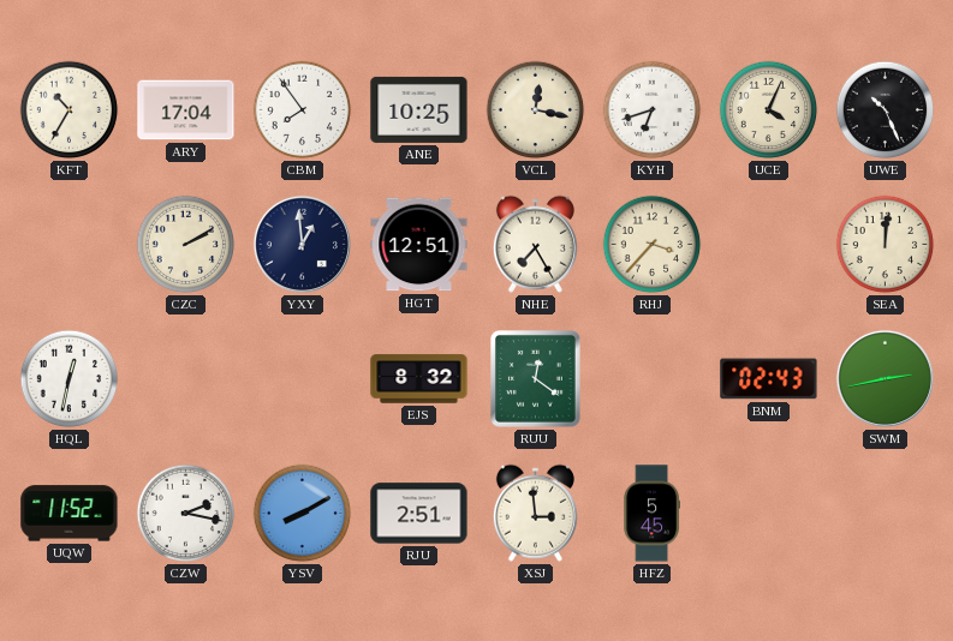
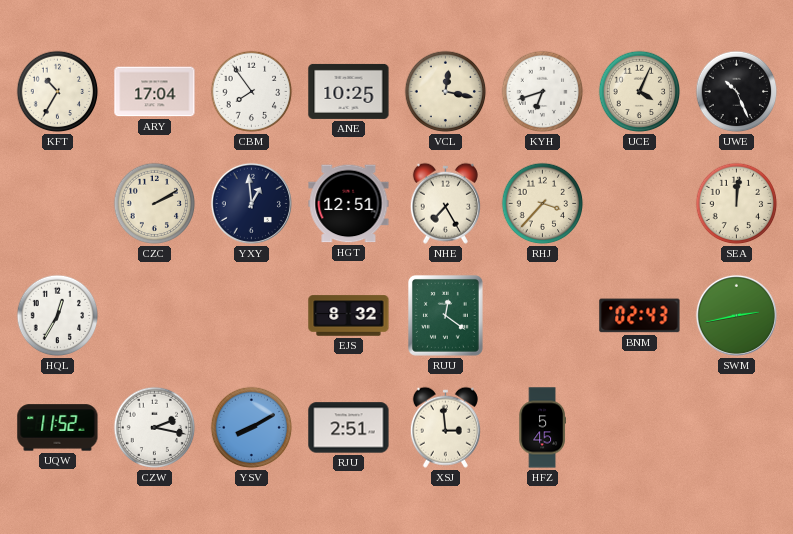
HQL: 12:32 -> 12:35 (58, 316)
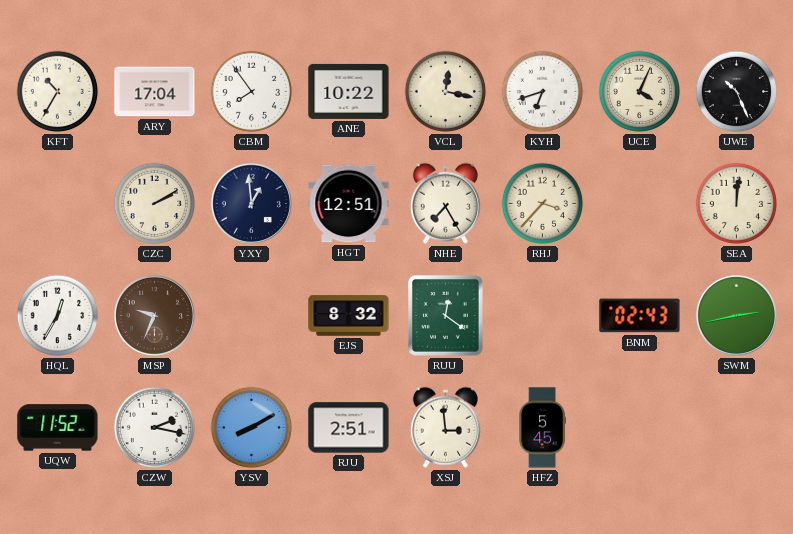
ANE: 10:25 -> 10:22 (349, 91)
MSP: none -> 9:34 (154, 315)
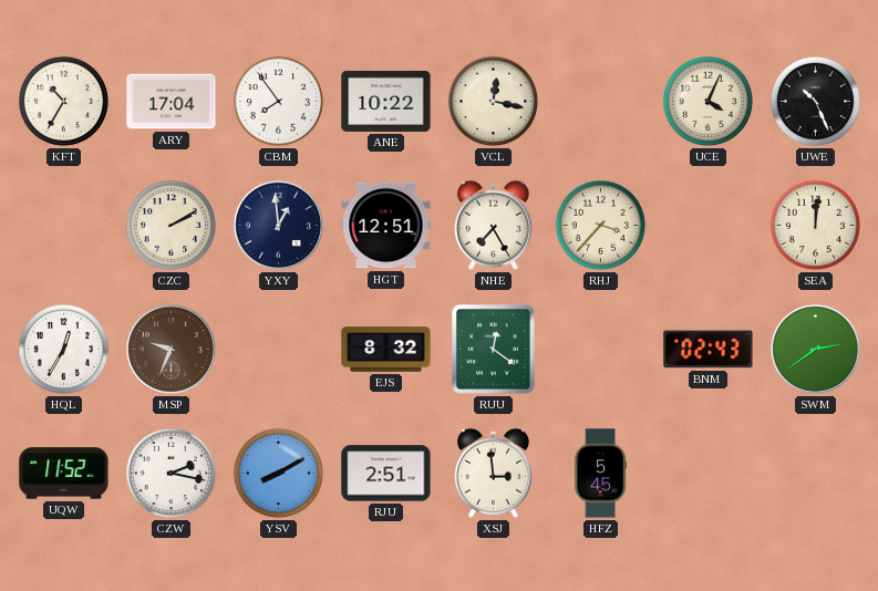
KYH: 6:42 -> none (543, 92)
SWM: 2:43 -> 2:39 (815, 349)
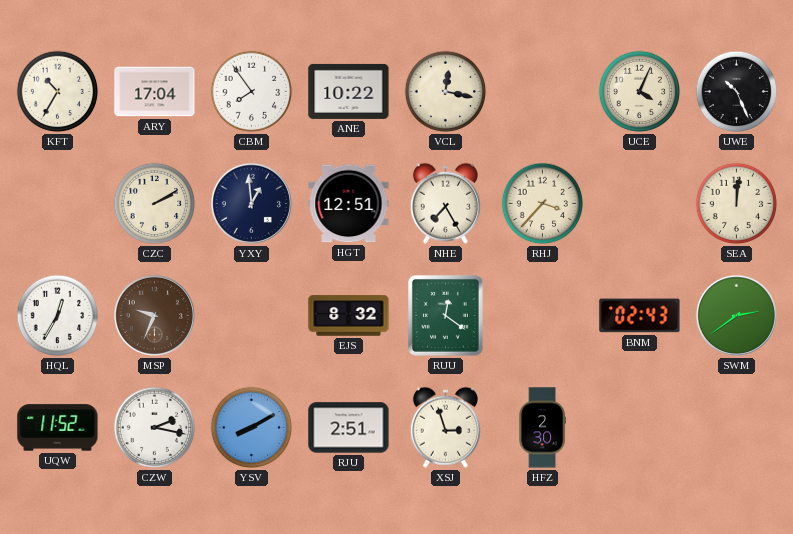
XSJ: 2:59 -> 2:57 (445, 427)
HFZ: 5:45 -> 2:30 (542, 428)
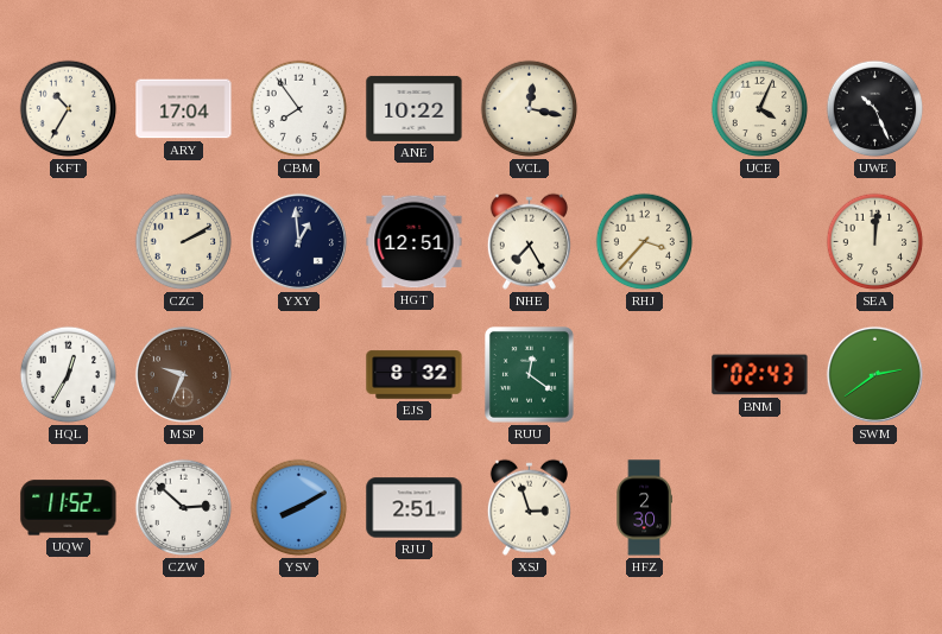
CZW: 2:17 -> 2:52 (184, 508)
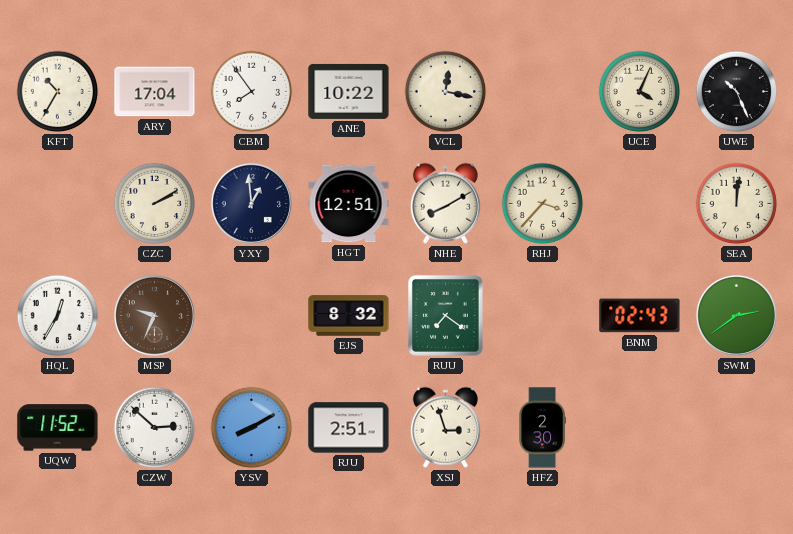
NHE: 7:25 -> 8:10 (445, 203)
RUU: 12:21 -> 7:21 (445, 316)
